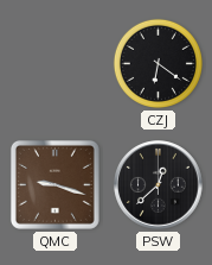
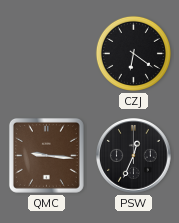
QMC: 9:18 -> 9:16 (46, 155)
PSW: 12:38 -> 12:34 (134, 156)
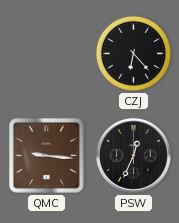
CZJ: 6:21 -> 6:23 (133, 53)
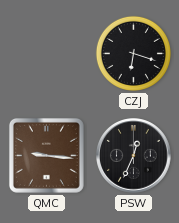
CZJ: 6:23 -> 6:18 (133, 53)
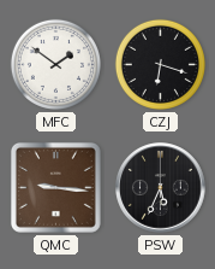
MFC: none -> 1:51 (55, 64)
PSW: 12:34 -> 5:34 (161, 188)
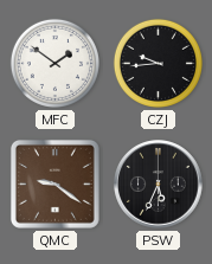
CZJ: 6:18 -> 9:44 (158, 63)
QMC: 9:16 -> 9:21 (54, 183)
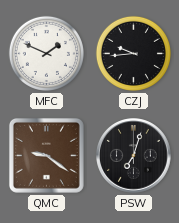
MFC: 1:51 -> 1:49 (46, 53)
PSW: 5:34 -> 7:03 (134, 156)
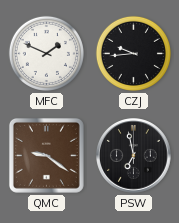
PSW: 7:03 -> 6:58 (134, 156)
